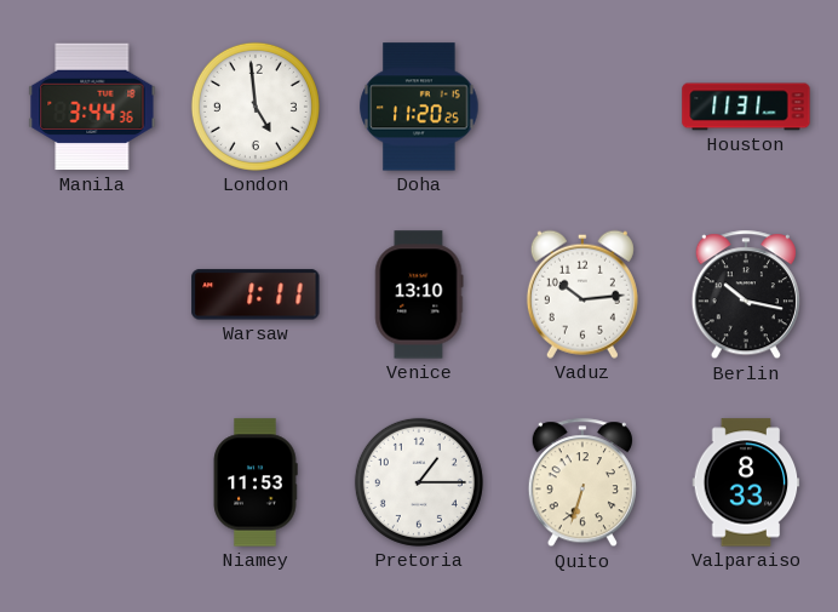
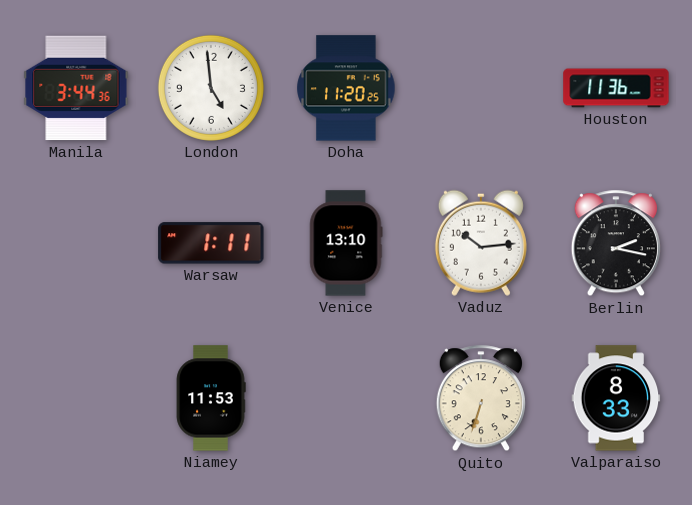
Houston: 11:31 -> 11:36 (616, 88)
Berlin: 10:17 -> 2:17 (616, 244)
Pretoria: 1:15 -> none (419, 482)
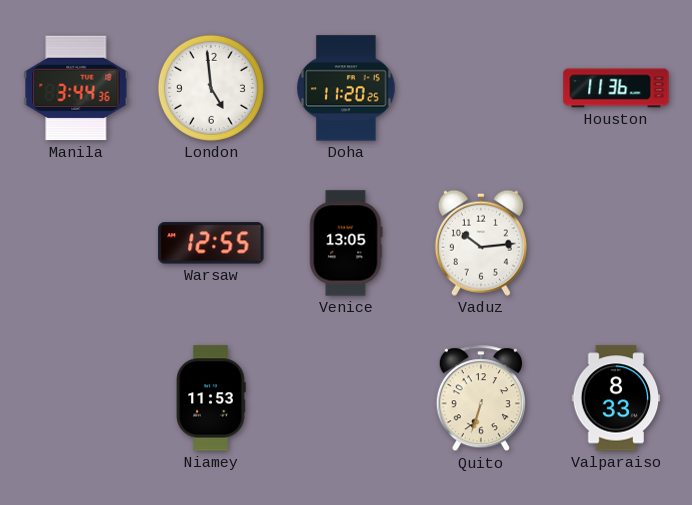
Warsaw: 1:11 -> 12:55 (211, 243)
Venice: 13:10 -> 13:05 (346, 243)
Berlin: 2:17 -> none (616, 244)
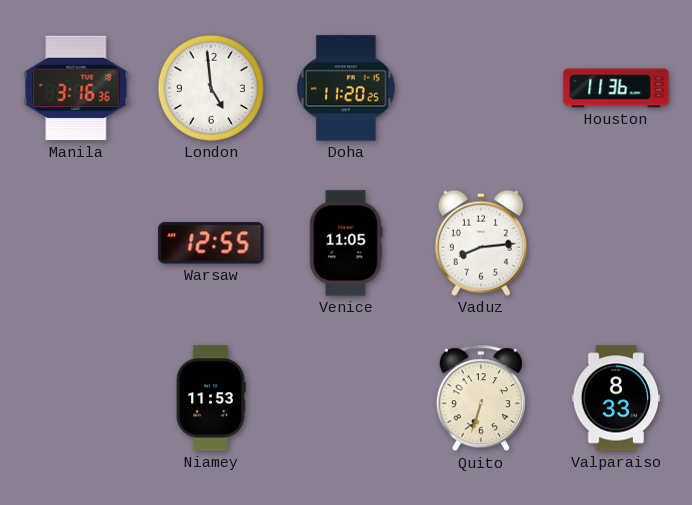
Manila: 3:44 -> 3:16 (76, 88)
Venice: 13:05 -> 11:05 (346, 243)
Vaduz: 10:14 -> 8:14 (481, 243)
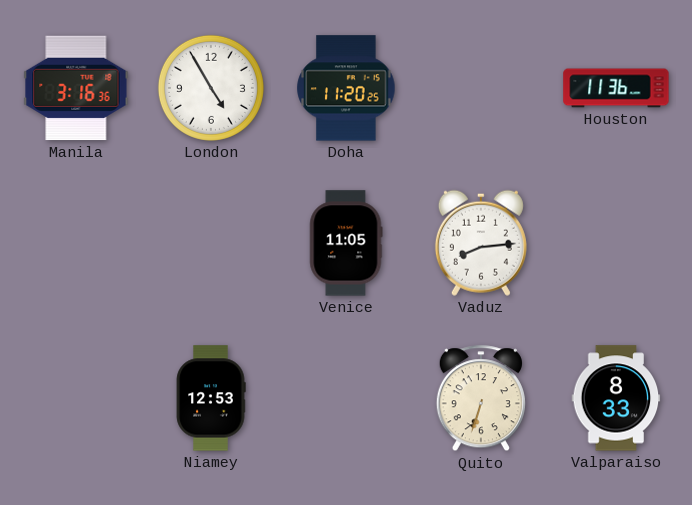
London: 4:59 -> 4:55 (211, 88)
Warsaw: 12:55 -> none (211, 243)
Niamey: 11:53 -> 12:53 (211, 398)
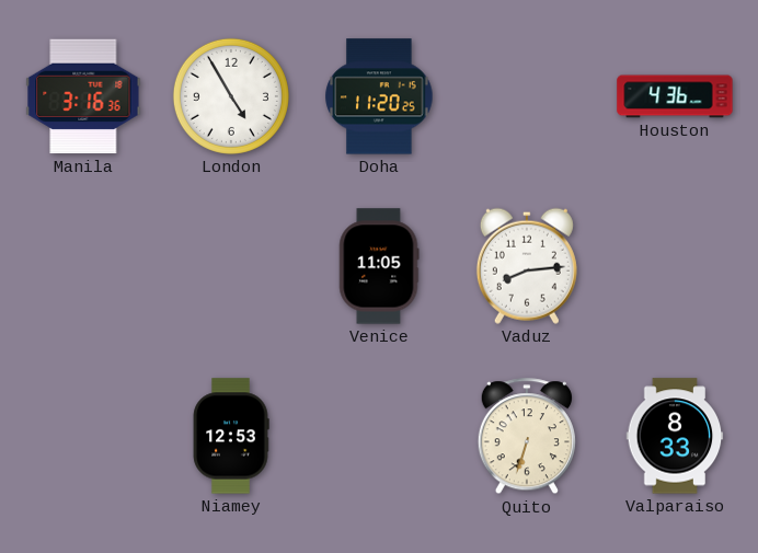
Houston: 11:36 -> 4:36 (675, 96)
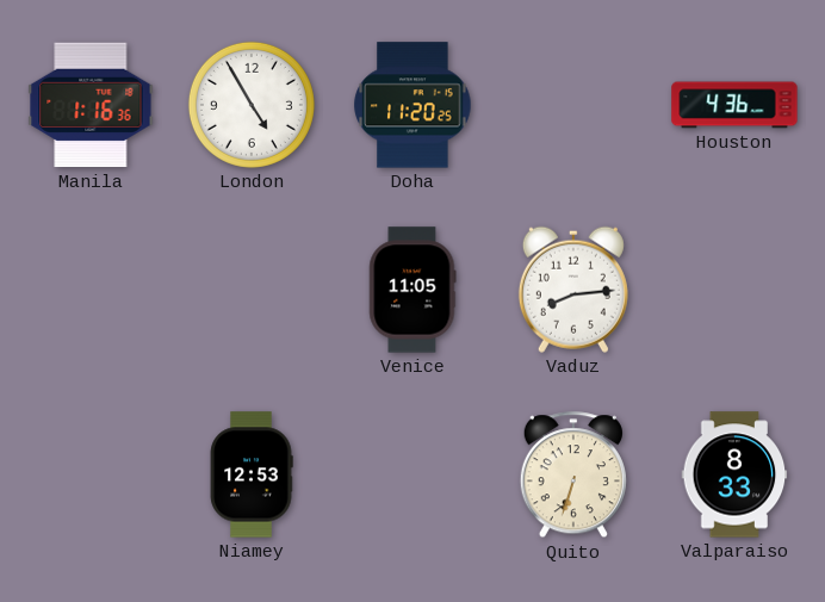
Manila: 3:16 -> 1:16 (91, 105)
